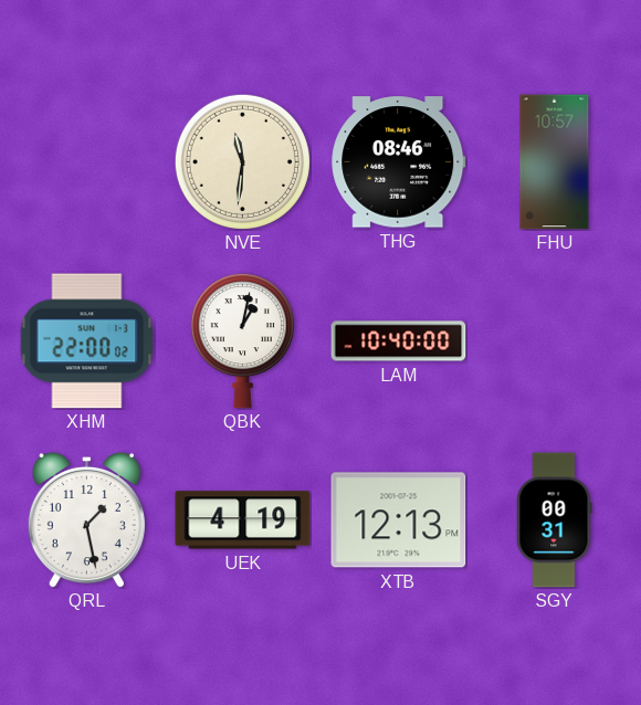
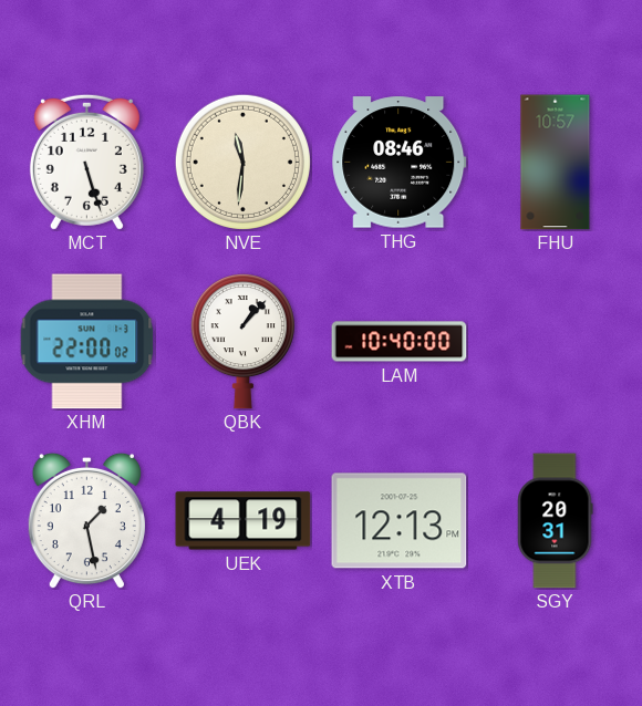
MCT: none -> 5:27 (86, 162)
QBK: 1:02 -> 1:07 (242, 342)
SGY: 00:31 -> 20:31 (556, 521)
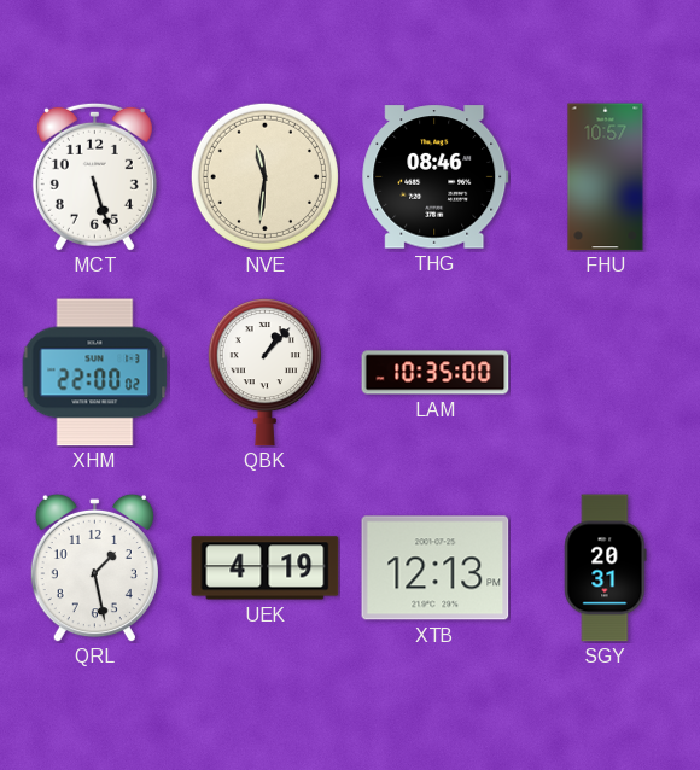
LAM: 10:40 -> 10:35 (436, 373)
